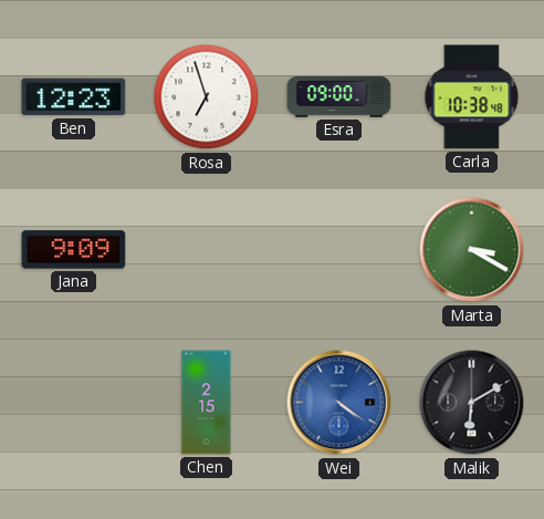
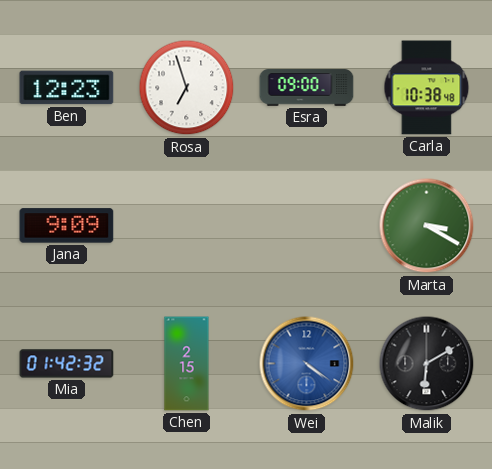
Mia: none -> 01:42 (67, 364)
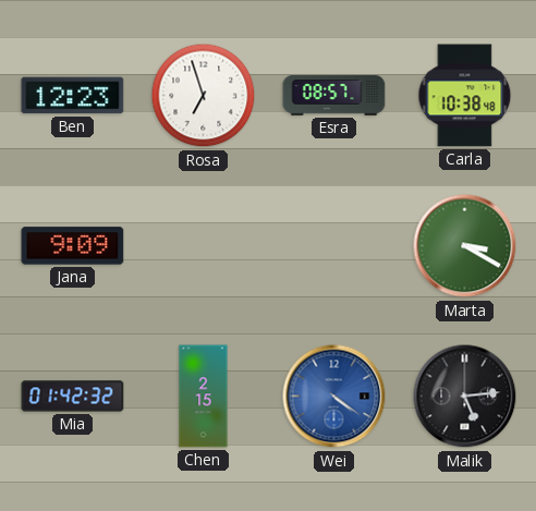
Esra: 09:00 -> 08:57 (334, 96)
Malik: 6:10 -> 5:14 (465, 397)
